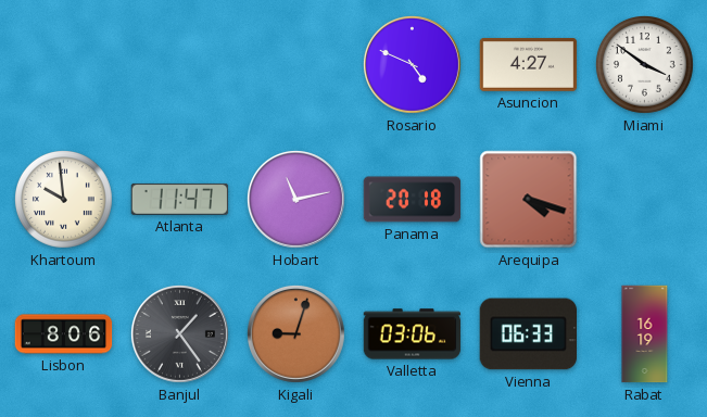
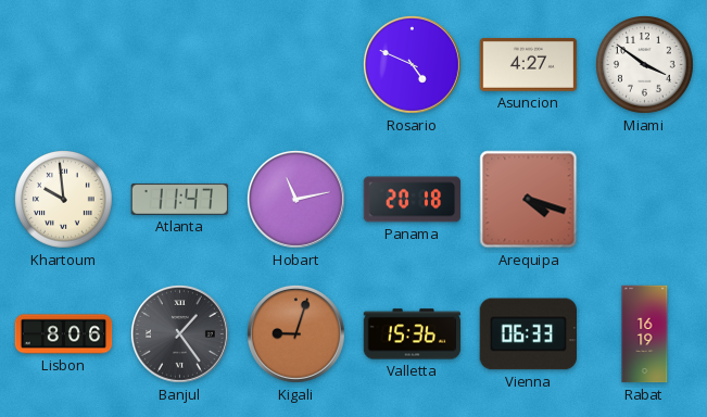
Valletta: 03:06 -> 15:36 (413, 334)
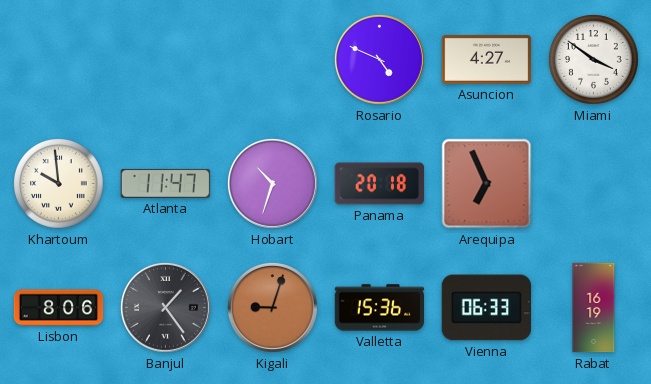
Hobart: 11:13 -> 10:33 (272, 183)
Arequipa: 4:18 -> 6:56 (487, 184)
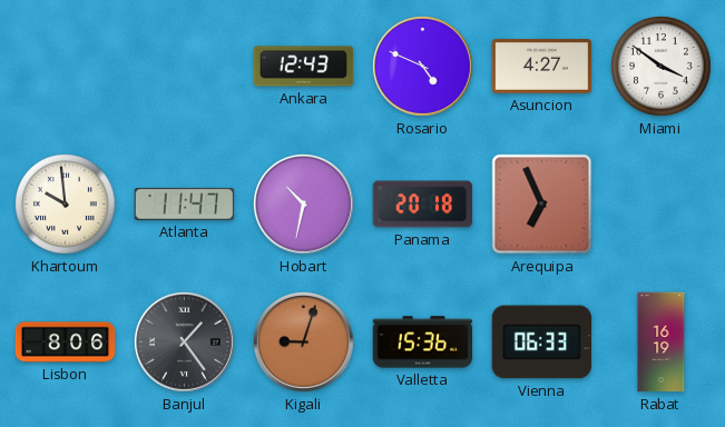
Ankara: none -> 12:43 (304, 67)
Hobart: 10:33 -> 10:32 (303, 203)
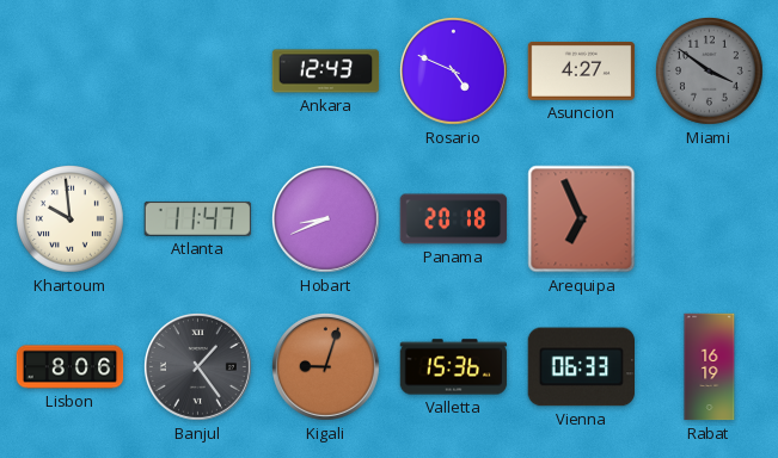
Miami dial: white -> grey (710, 72)
Hobart: 10:32 -> 8:41 (325, 218)
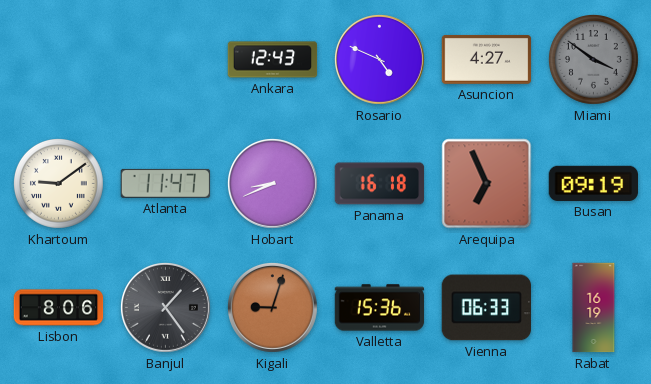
Khartoum: 9:59 -> 9:09 (59, 184)
Panama: 20:18 -> 16:18 (380, 184)
Busan: none -> 09:19 (594, 183)
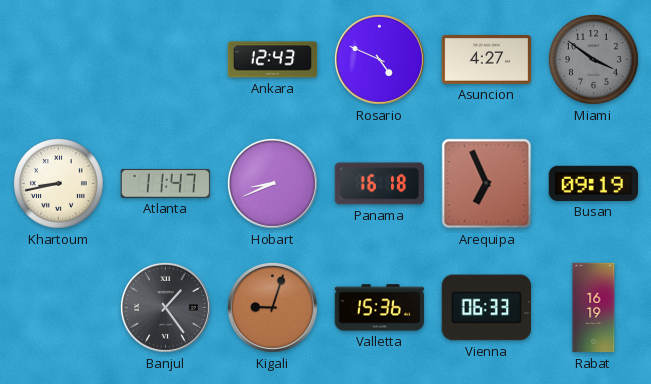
Khartoum: 9:09 -> 8:43 (59, 184)
Lisbon: 8:06 -> none (59, 308)
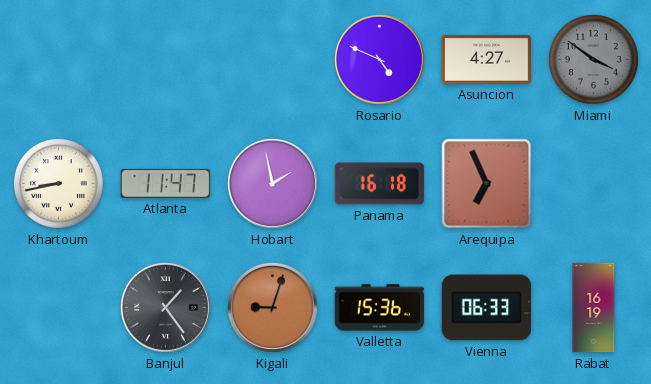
Ankara: 12:43 -> none (273, 60)
Hobart: 8:41 -> 1:58 (272, 183)
Busan: 09:19 -> none (594, 183)
